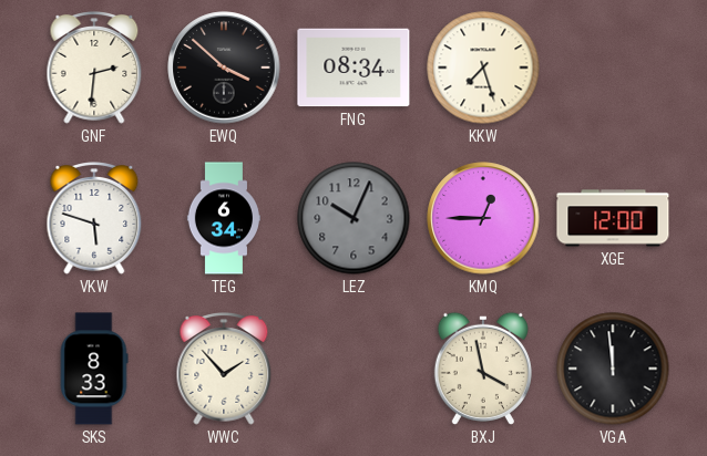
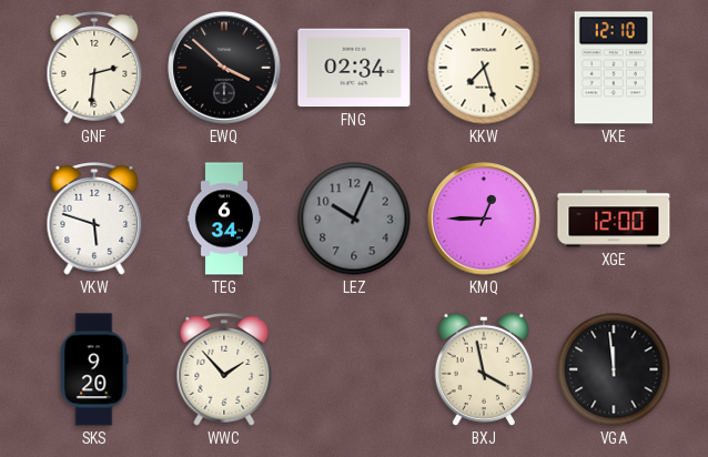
FNG: 08:34 -> 02:34 (354, 68)
VKE: none -> 12:10 (614, 68)
SKS: 8:33 -> 9:20 (94, 369)
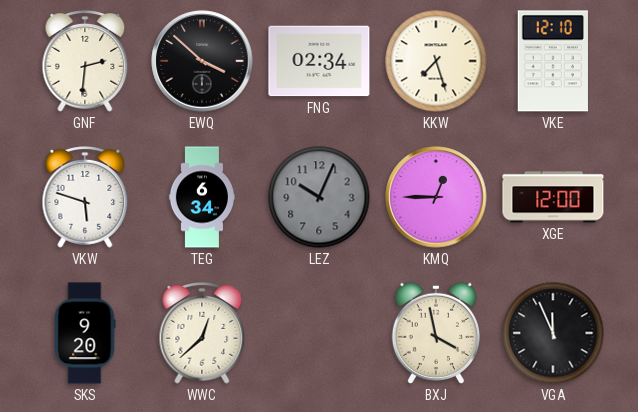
WWC: 1:53 -> 12:38 (202, 334)
VGA: 11:59 -> 11:56 (553, 333)
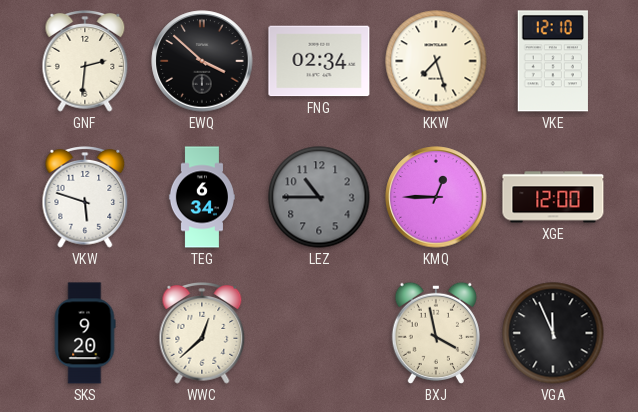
LEZ: 10:04 -> 10:45 (319, 197)
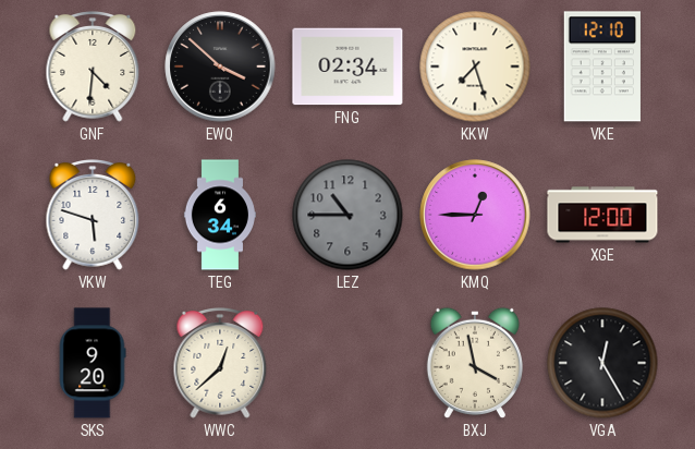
GNF: 2:31 -> 4:31 (93, 68)
VGA: 11:56 -> 12:25 (602, 363)
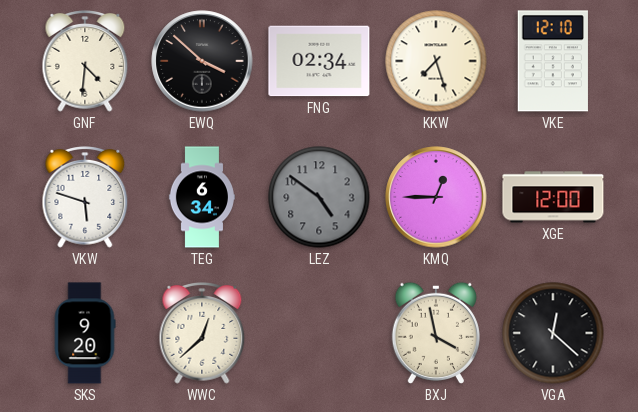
LEZ: 10:45 -> 4:51 (319, 197)
VGA: 12:25 -> 12:22 (553, 333)
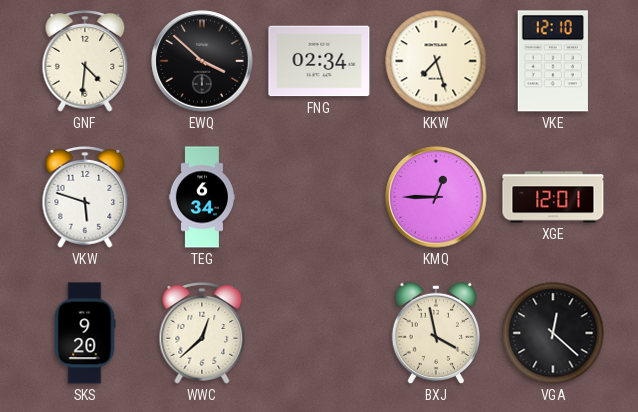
LEZ: 4:51 -> none (319, 197)
XGE: 12:00 -> 12:01 (553, 197)
